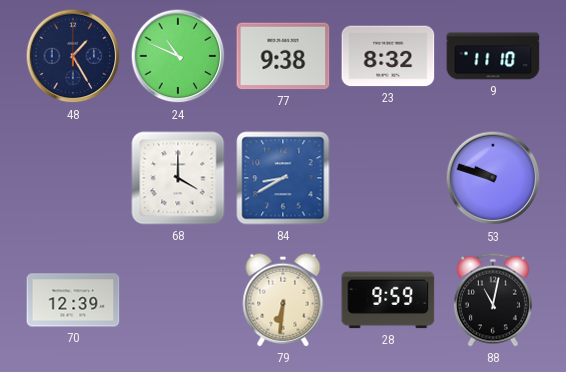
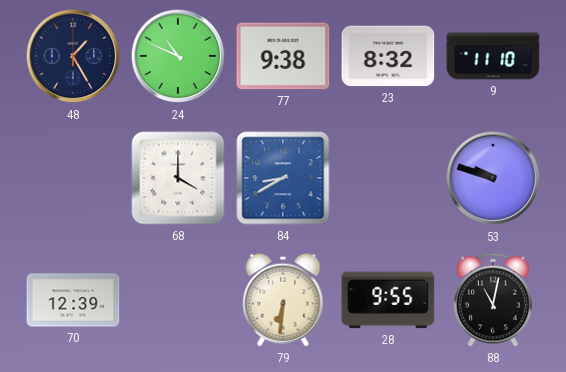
28: 9:59 -> 9:55 (388, 300)
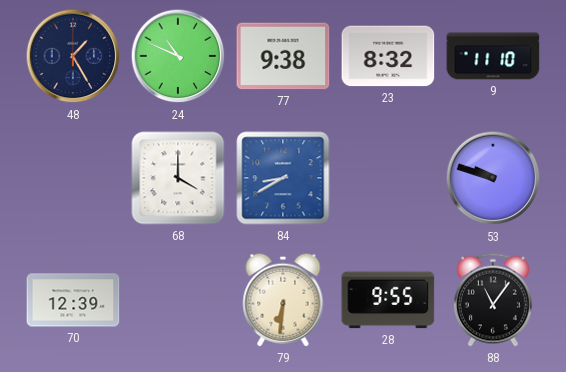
88: 11:02 -> 11:06 (493, 300)
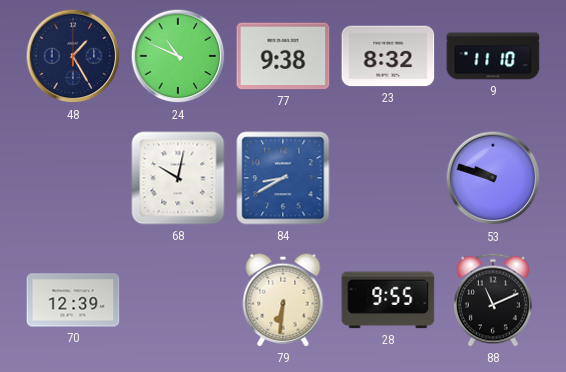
68: 4:00 -> 10:02 (178, 178)
88: 11:06 -> 11:11 (493, 300)
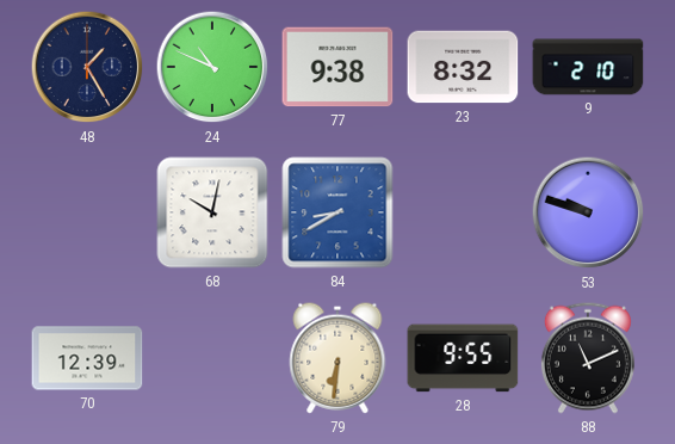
9: 11:10 -> 2:10 (588, 67)
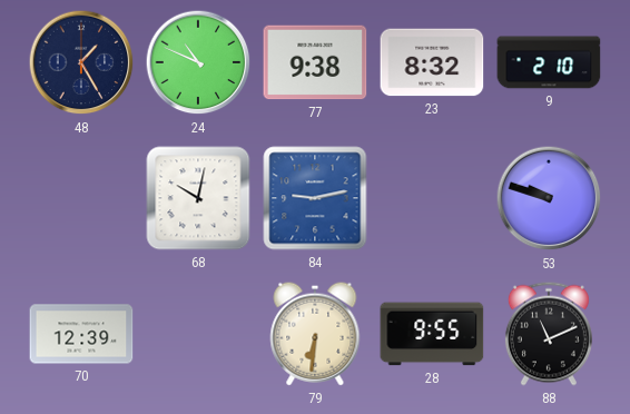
84: 8:40 -> 9:13 (315, 198)
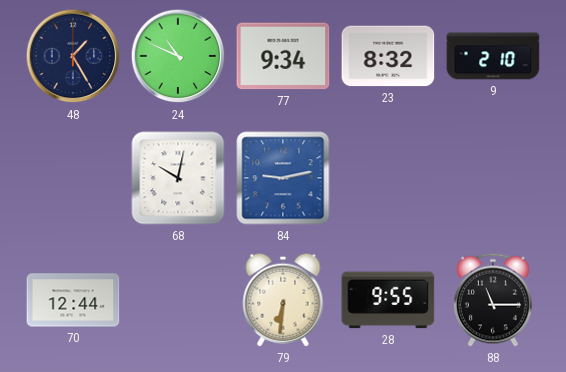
77: 9:38 -> 9:34 (283, 56)
53: 9:48 -> none (549, 198)
70: 12:39 -> 12:44 (73, 300)
88: 11:11 -> 11:15 (493, 300)
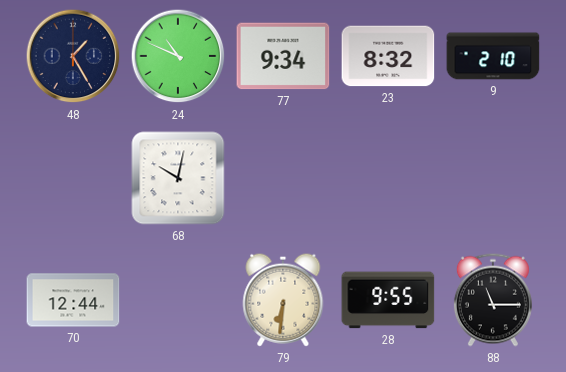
84: 9:13 -> none (283, 178)
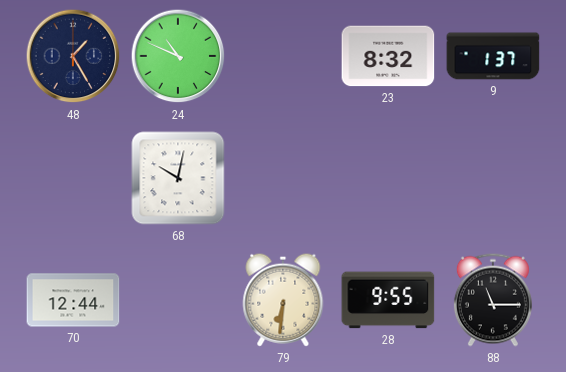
77: 9:34 -> none (283, 56)
9: 2:10 -> 1:37 (493, 56)
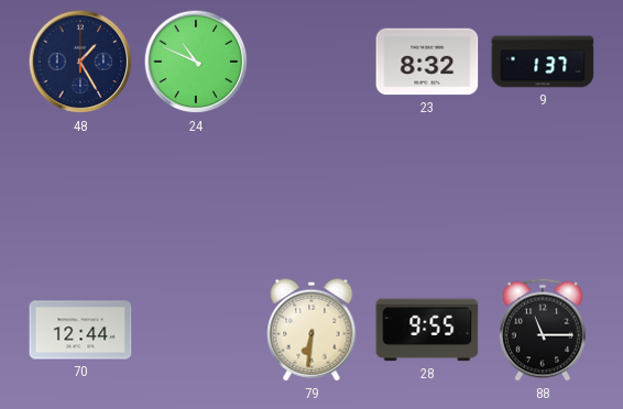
68: 10:02 -> none (178, 178)
